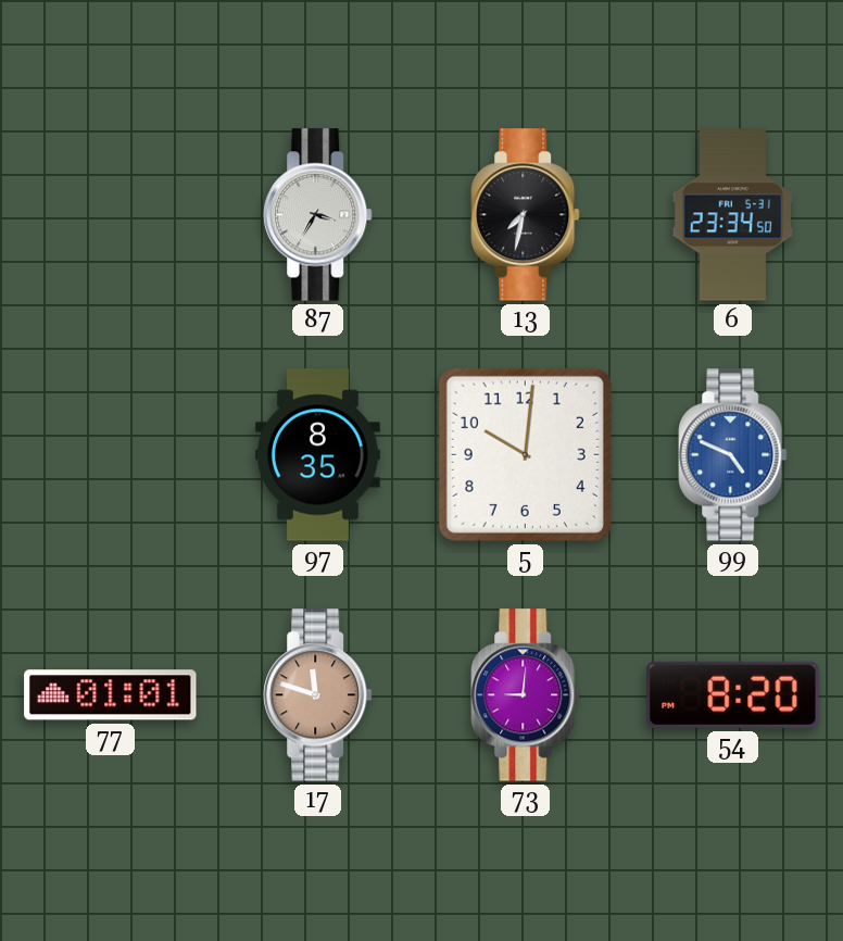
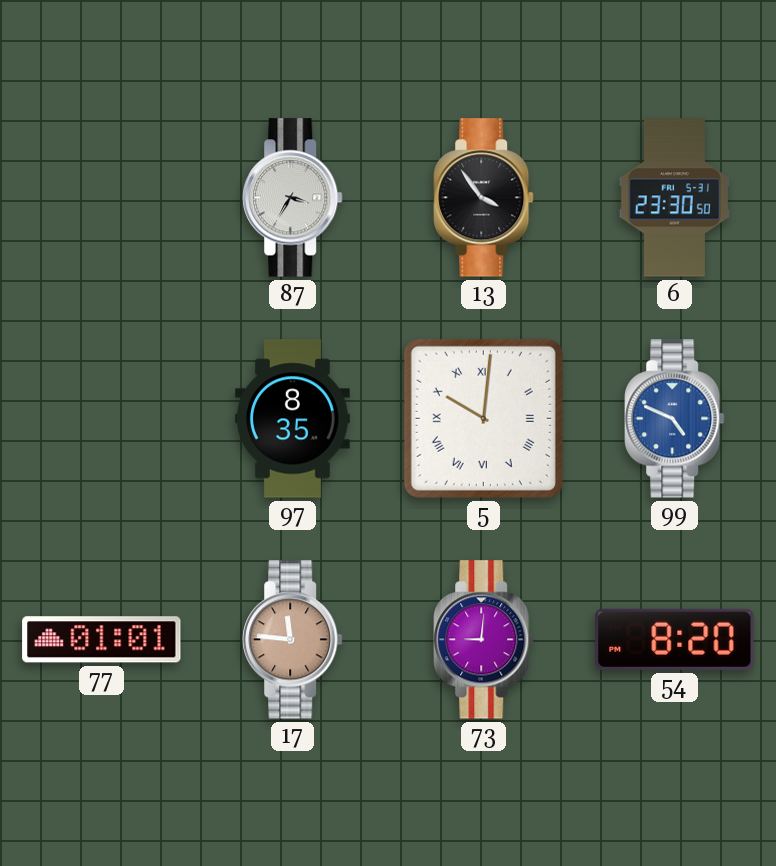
13: 7:32 -> 3:54 (484, 198)
6: 23:34 -> 23:30 (674, 198)
5 numerals: Arabic -> Roman (483, 418)
17: 11:48 -> 11:46 (293, 640)
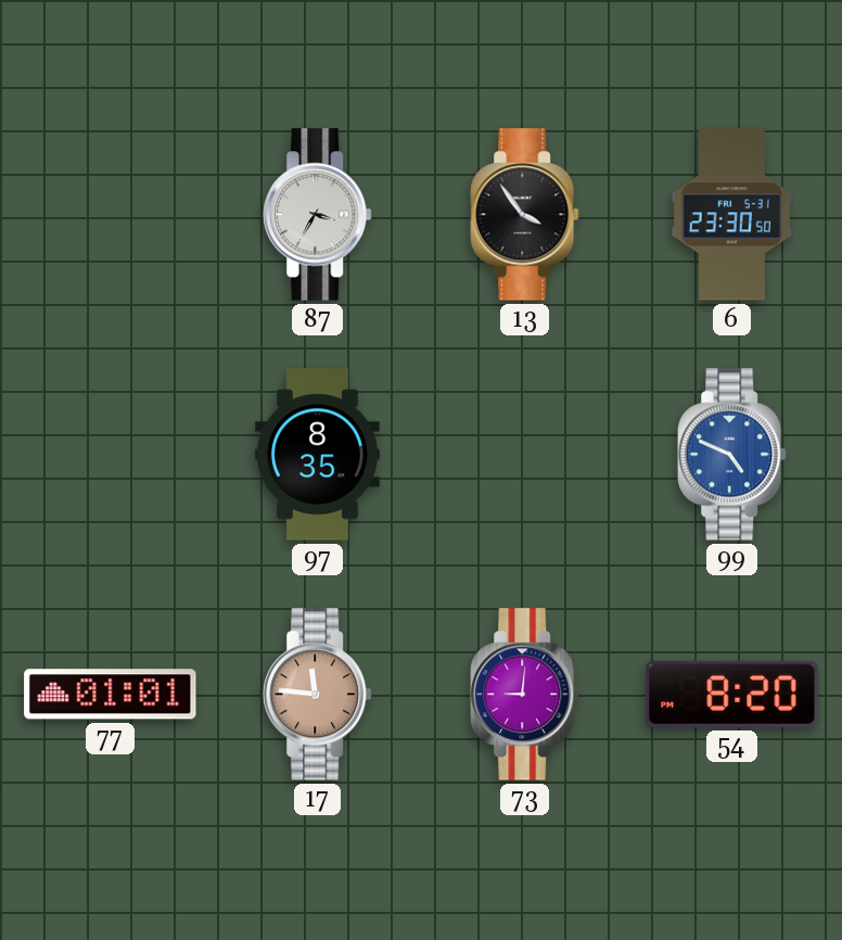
5: 10:01 -> none (483, 418)
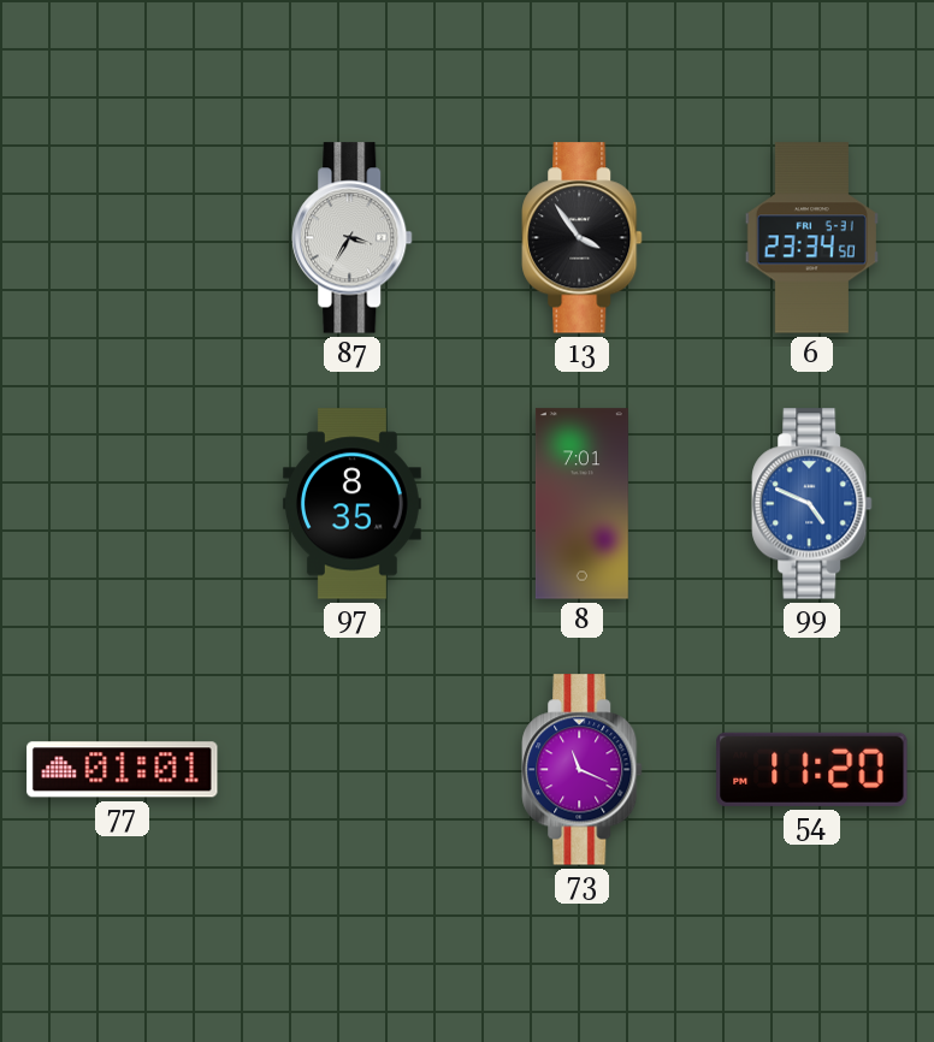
6: 23:30 -> 23:34 (811, 238)
8: none -> 7:01 (581, 504)
17: 11:46 -> none (318, 695)
73: 9:01 -> 11:19 (583, 770)
54: 8:20 -> 11:20 (812, 769)
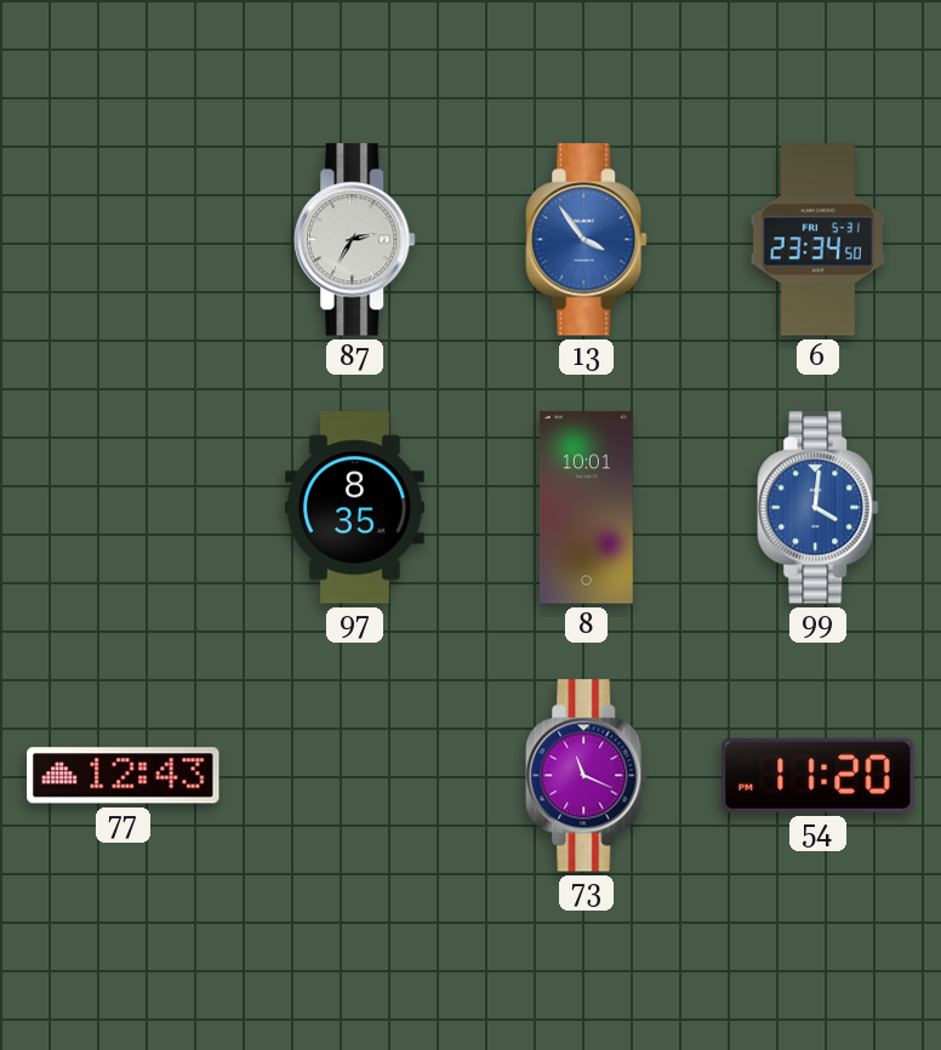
87: 3:35 -> 2:35 (355, 240)
13 dial: black -> blue (587, 240)
8: 7:01 -> 10:01 (586, 508)
99: 4:49 -> 4:01 (819, 508)
77: 01:01 -> 12:43 (124, 776)
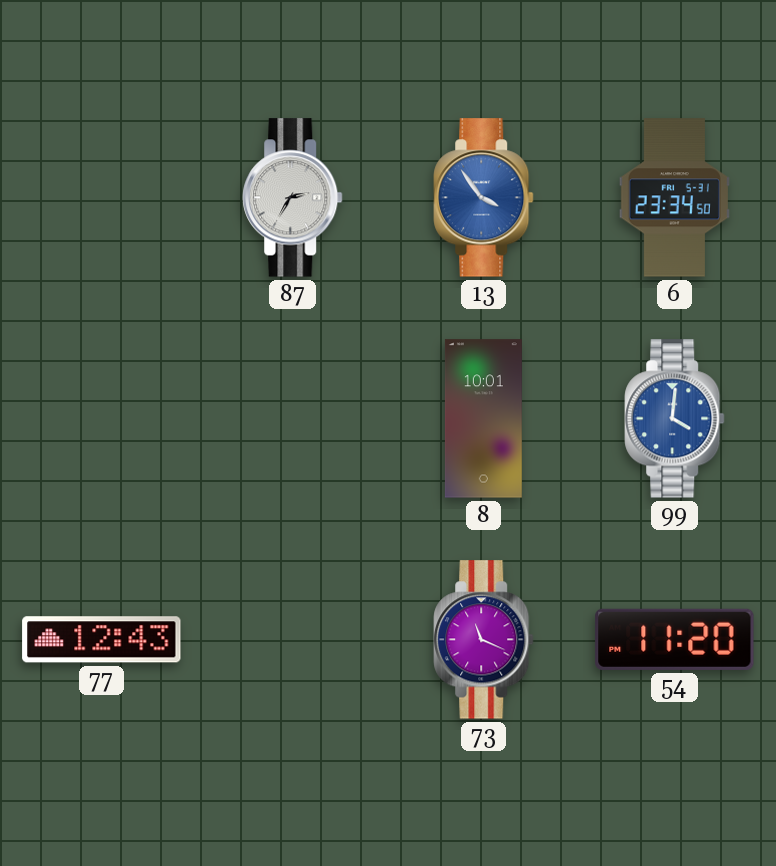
97: 8:35 -> none (354, 508)
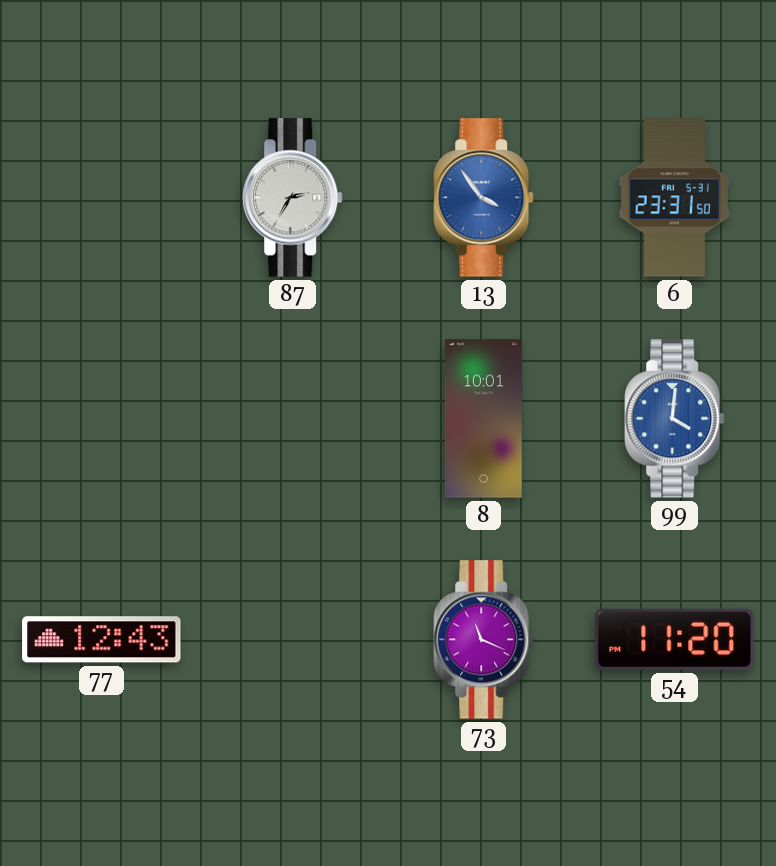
6: 23:34 -> 23:31 (674, 198)
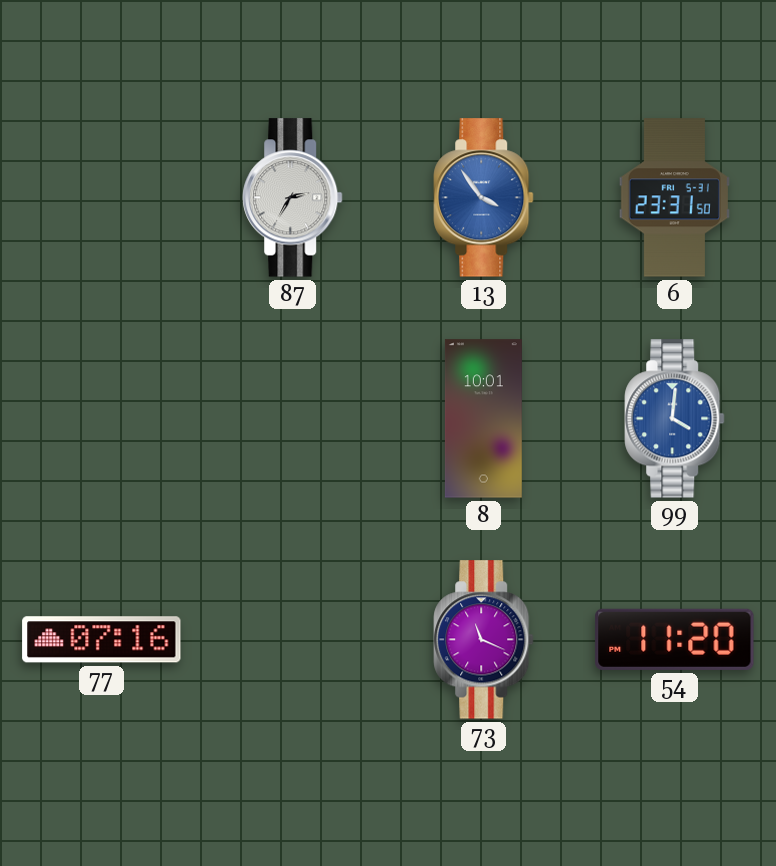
77: 12:43 -> 07:16 (102, 640)
